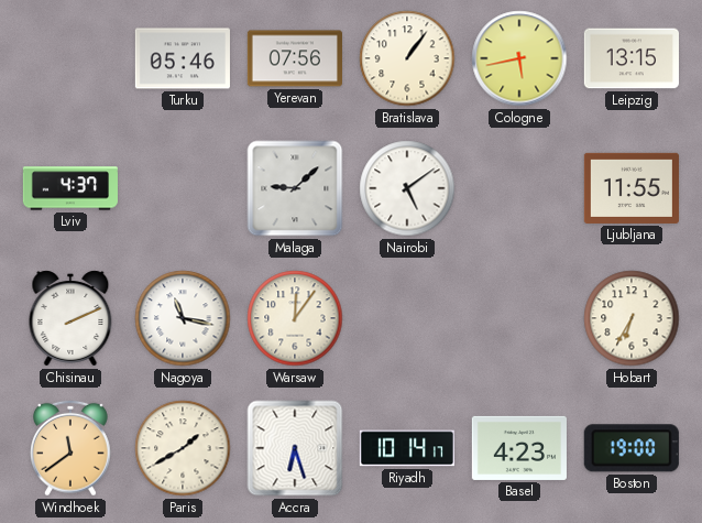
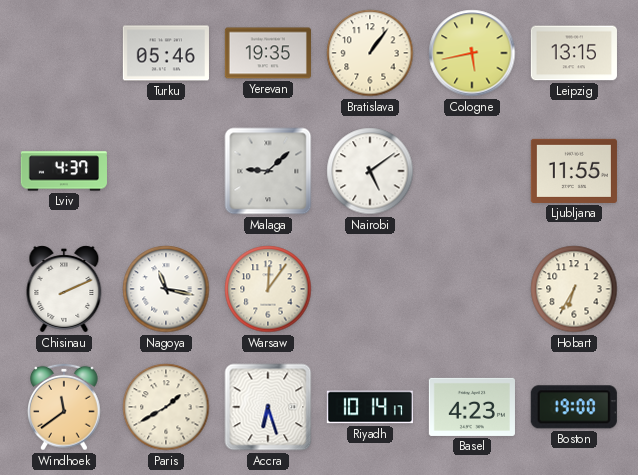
Yerevan: 07:56 -> 19:35 (268, 53)
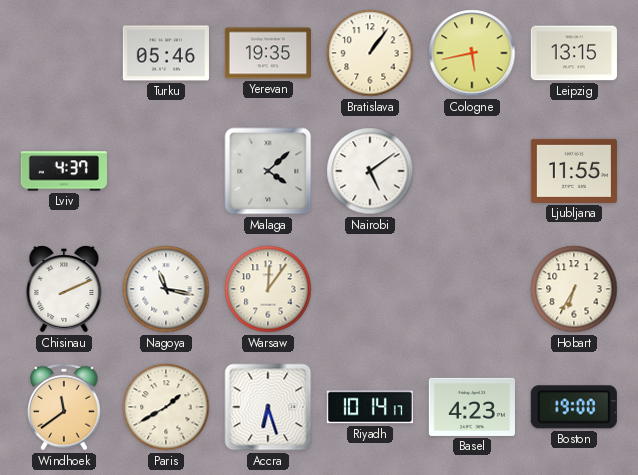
Malaga: 9:08 -> 4:08 (268, 171)
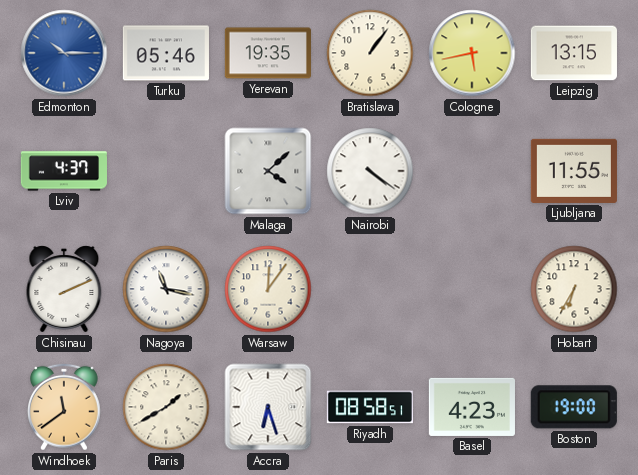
Edmonton: none -> 10:15 (64, 53)
Nairobi: 5:09 -> 4:21 (370, 171)
Riyadh: 10:14 -> 08:58 (370, 407)
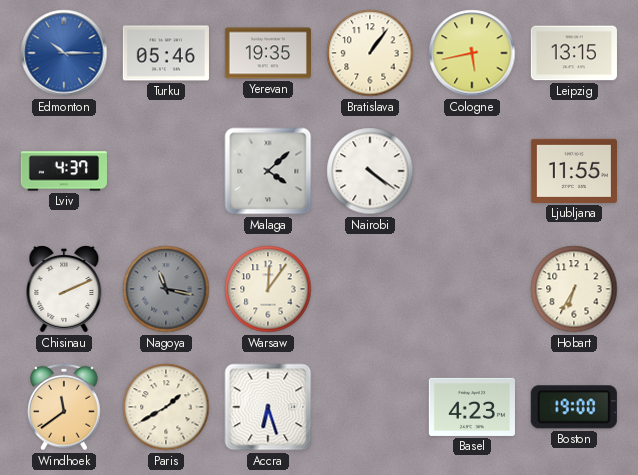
Nagoya dial: white -> grey (166, 289)
Riyadh: 08:58 -> none (370, 407)
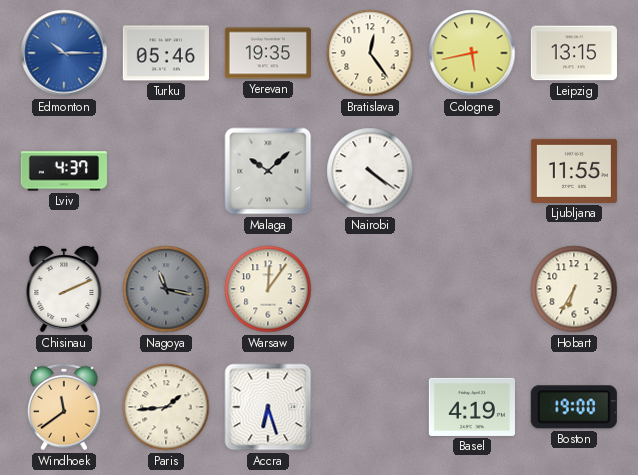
Bratislava: 1:06 -> 12:24 (370, 53)
Malaga: 4:08 -> 10:08 (268, 171)
Paris: 1:40 -> 1:44 (166, 407)
Basel: 4:23 -> 4:19 (472, 407)
